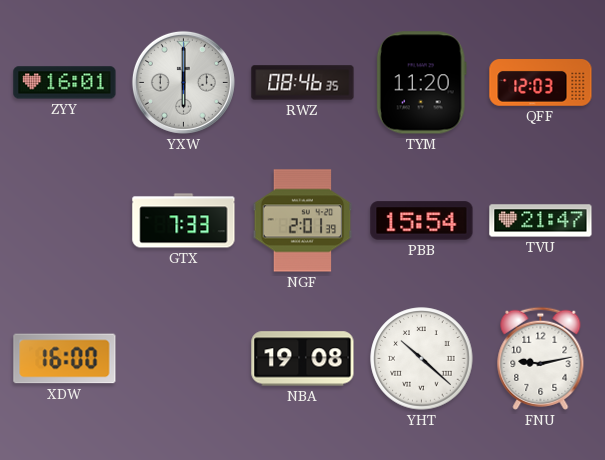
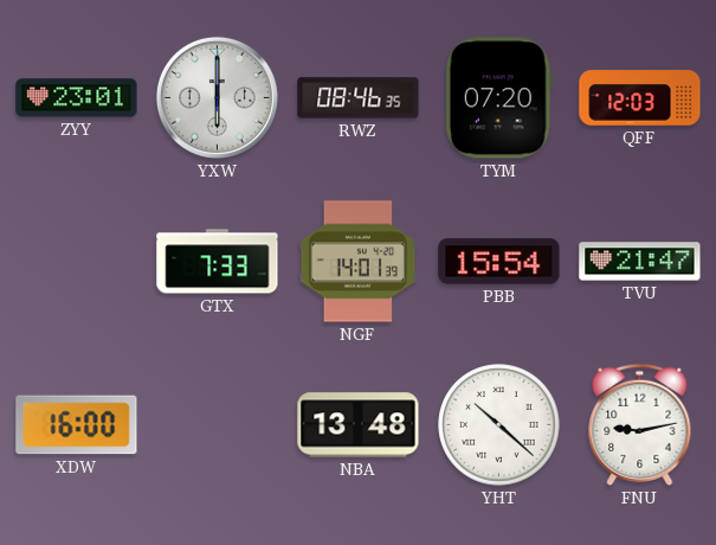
ZYY: 16:01 -> 23:01 (77, 98)
TYM: 11:20 -> 07:20 (498, 98)
NGF: 2:01 -> 14:01 (359, 262)
NBA: 19:08 -> 13:48 (359, 425)
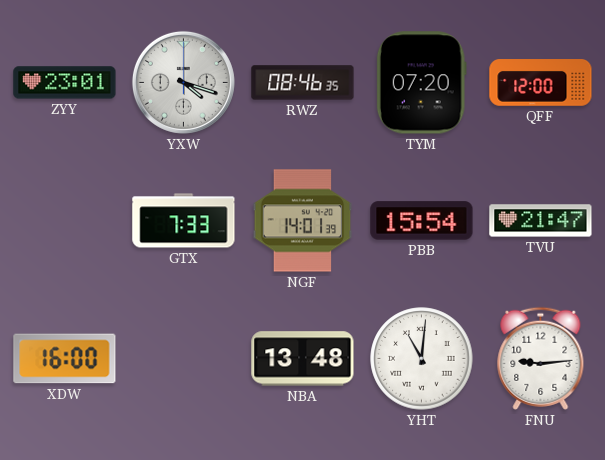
YXW: 6:00 -> 4:18 (183, 82)
QFF: 12:03 -> 12:00 (541, 83)
YHT: 10:22 -> 11:01 (422, 359)
FNU: 9:13 -> 9:14 (541, 358)
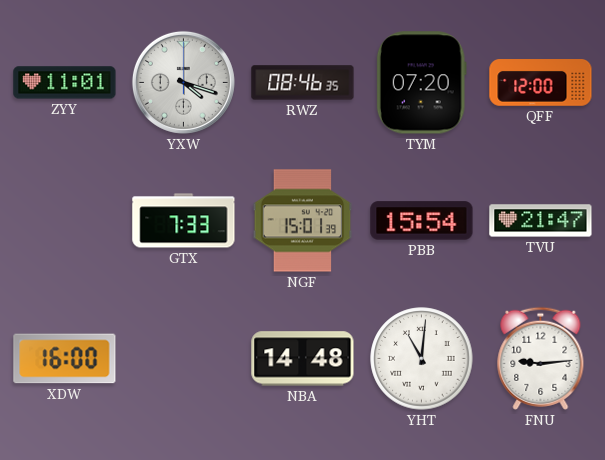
ZYY: 23:01 -> 11:01 (65, 83)
NGF: 14:01 -> 15:01 (303, 221)
NBA: 13:48 -> 14:48 (303, 359)
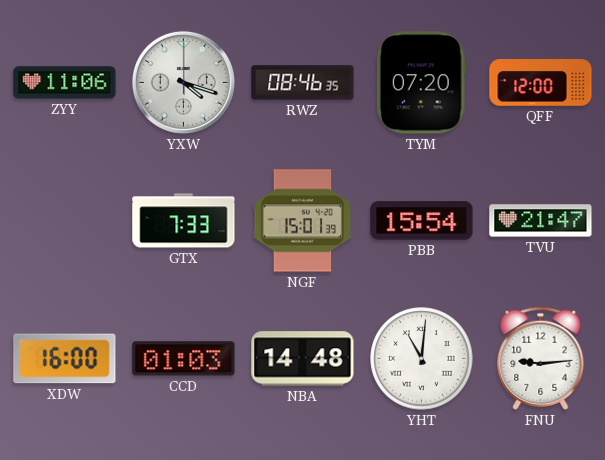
ZYY: 11:01 -> 11:06 (65, 83)
CCD: none -> 01:03 (184, 359)
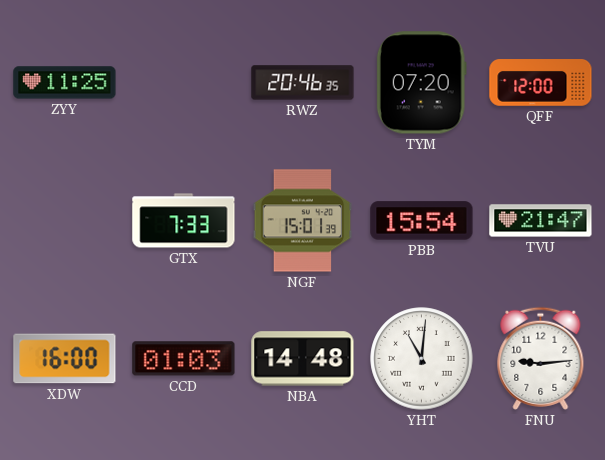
ZYY: 11:06 -> 11:25 (65, 83)
YXW: 4:18 -> none (183, 82)
RWZ: 08:46 -> 20:46 (303, 83)
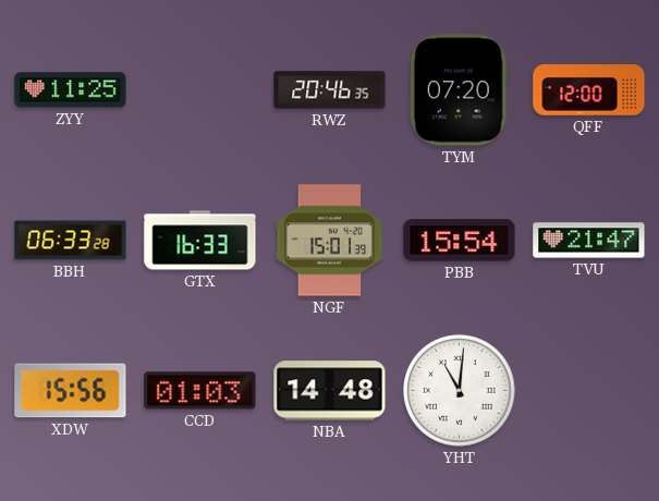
BBH: none -> 06:33 (71, 241)
GTX: 7:33 -> 16:33 (200, 241)
XDW: 16:00 -> 15:56 (71, 391)
FNU: 9:14 -> none (541, 358)
